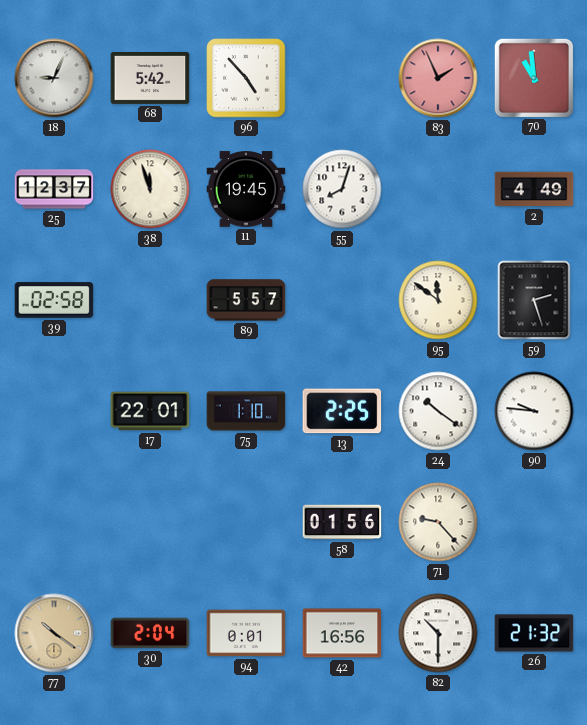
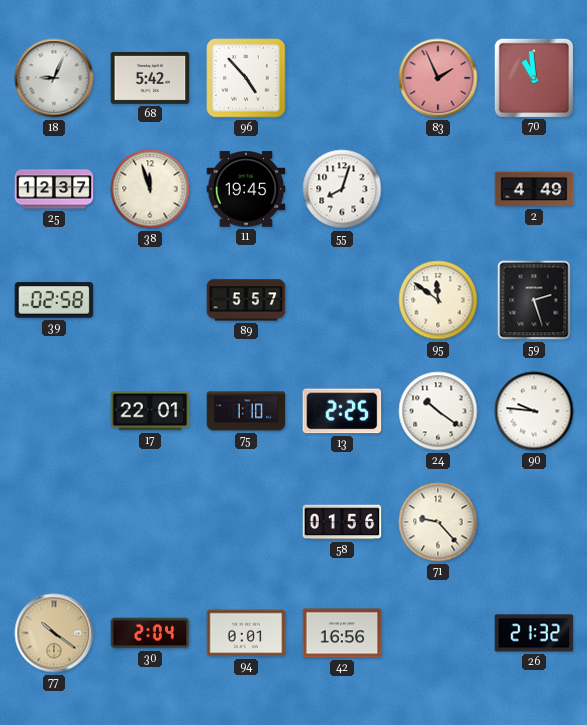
82: 10:30 -> none (438, 633)
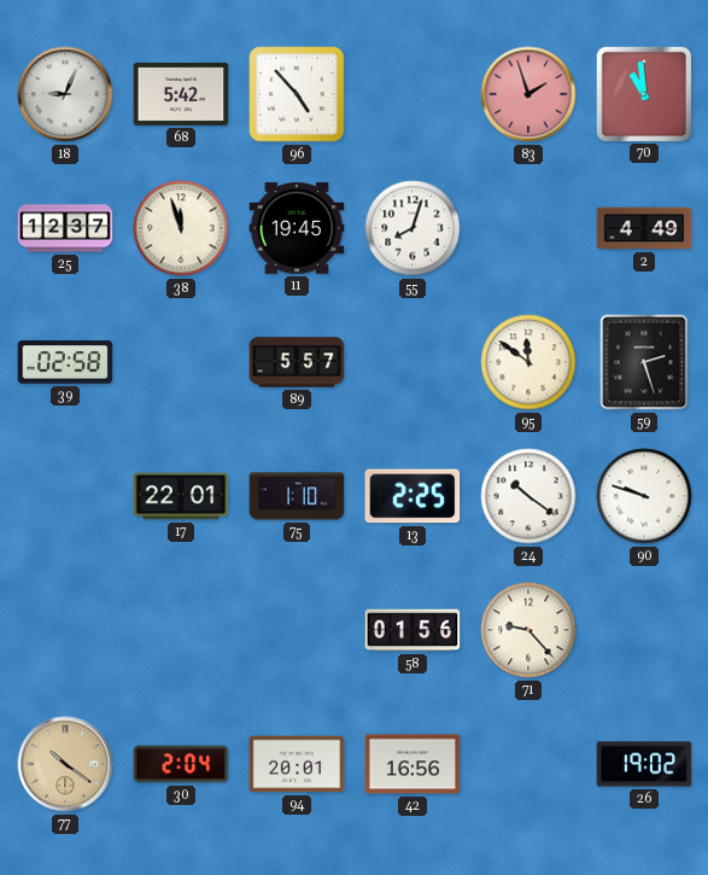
83: 1:56 -> 1:57 (528, 94)
90: 9:46 -> 9:48 (644, 496)
94: 0:01 -> 20:01 (297, 764)
26: 21:32 -> 19:02 (644, 764)
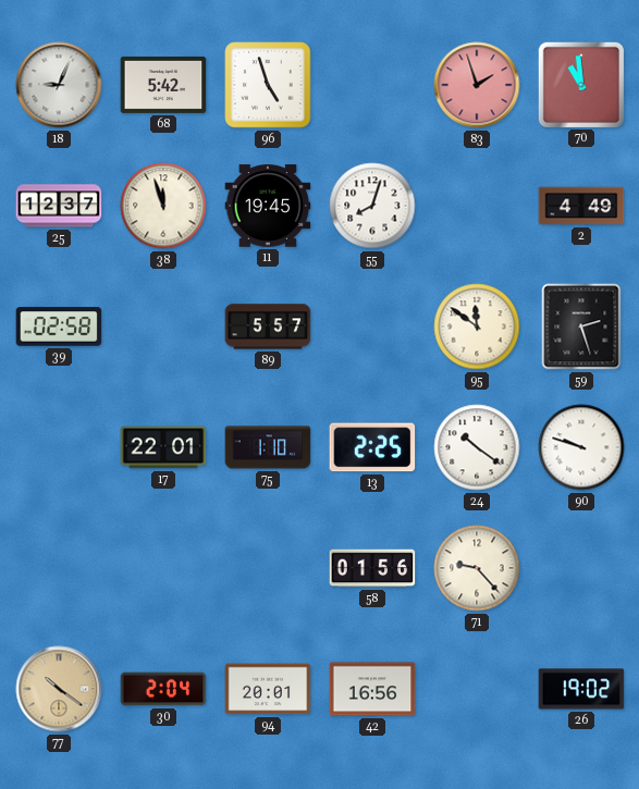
96: 4:53 -> 4:57 (268, 85)
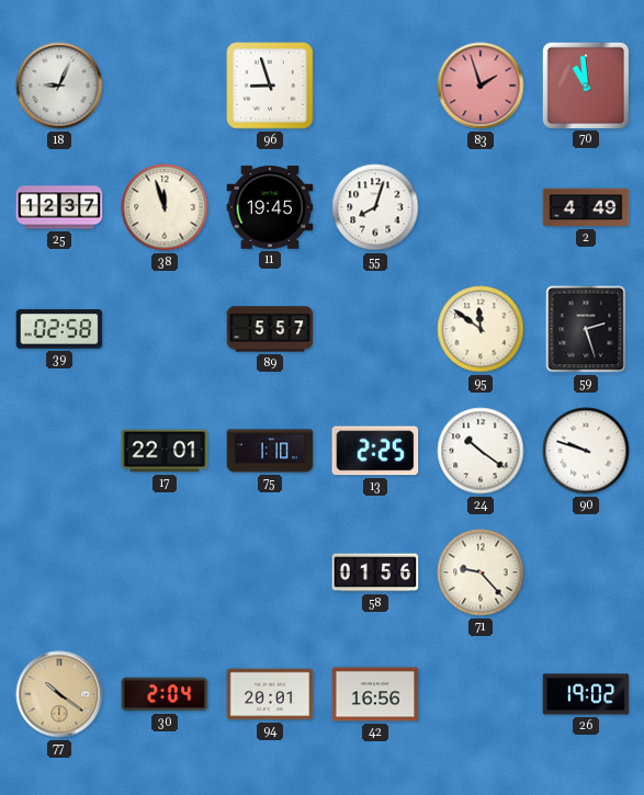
68: 5:42 -> none (163, 85)
96: 4:57 -> 8:57 (270, 86)
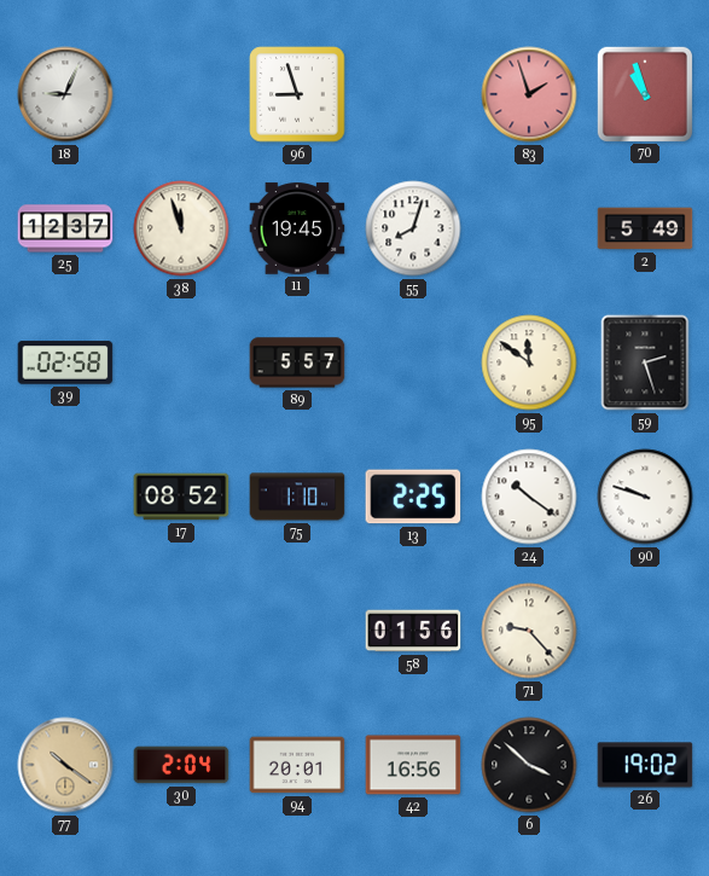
70: 10:59 -> 10:57 (644, 93)
2: 4:49 -> 5:49 (645, 228)
17: 22:01 -> 08:52 (181, 497)
6: none -> 3:52 (529, 765)
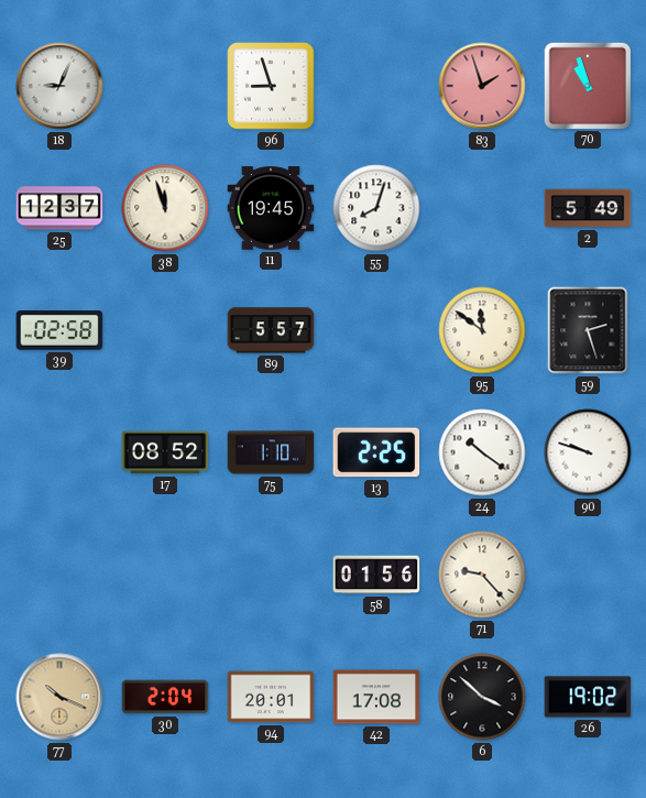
77: 10:21 -> 10:19 (59, 697)
42: 16:56 -> 17:08 (376, 697)
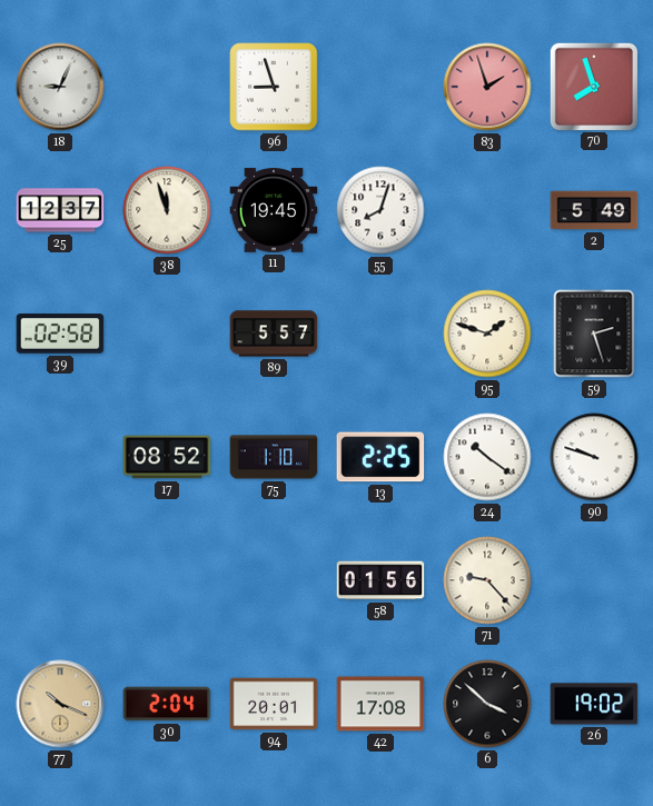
70: 10:57 -> 7:57 (593, 86)
95: 11:51 -> 1:48 (487, 334)
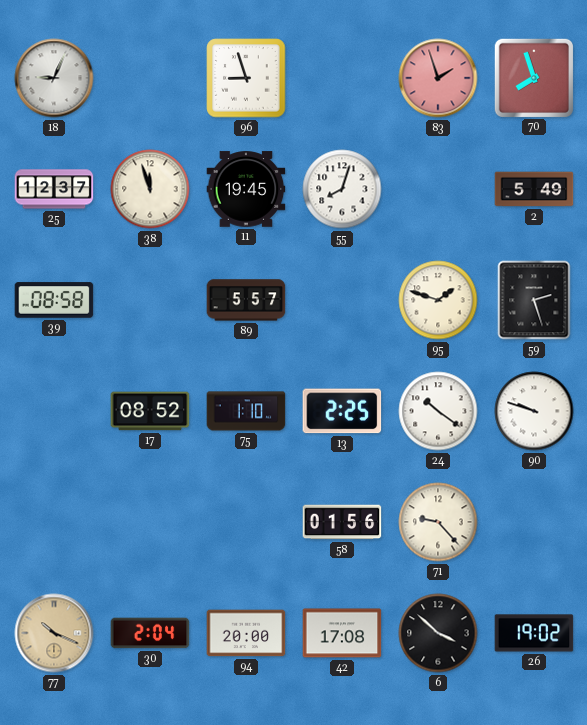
39: 02:58 -> 08:58 (54, 300)
94: 20:01 -> 20:00 (246, 633)
